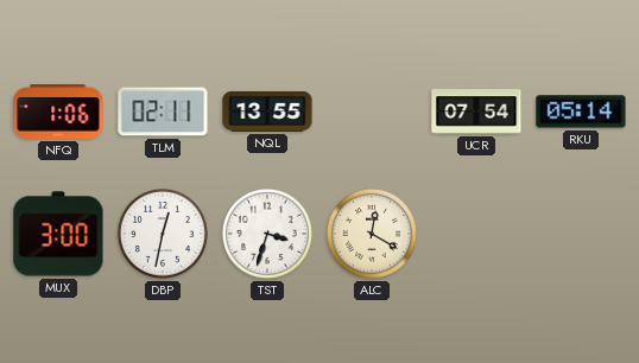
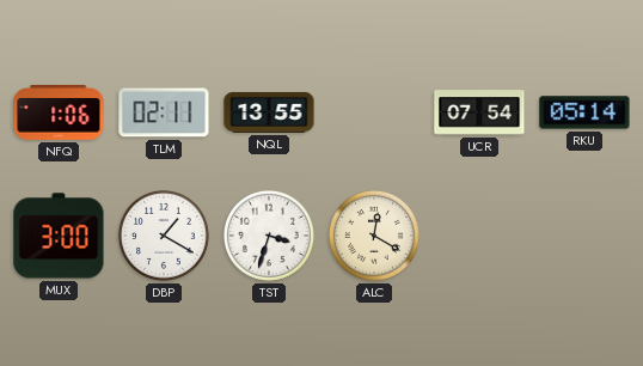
DBP: 12:32 -> 1:20 (164, 236)
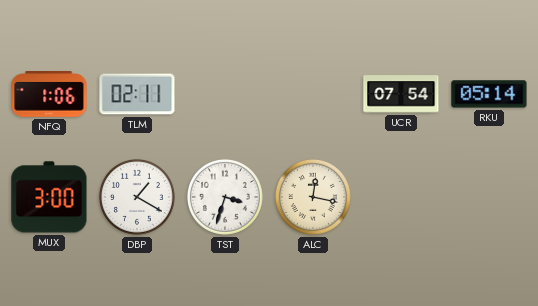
NQL: 13:55 -> none (269, 112)
ALC: 12:20 -> 12:17 (313, 197)
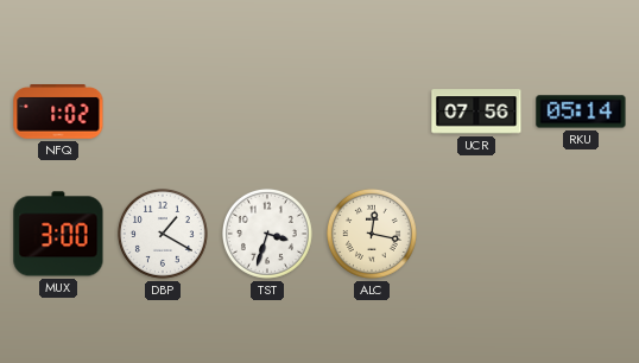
NFQ: 1:06 -> 1:02 (58, 113)
TLM: 02:11 -> none (137, 94)
UCR: 07:54 -> 07:56 (476, 112)
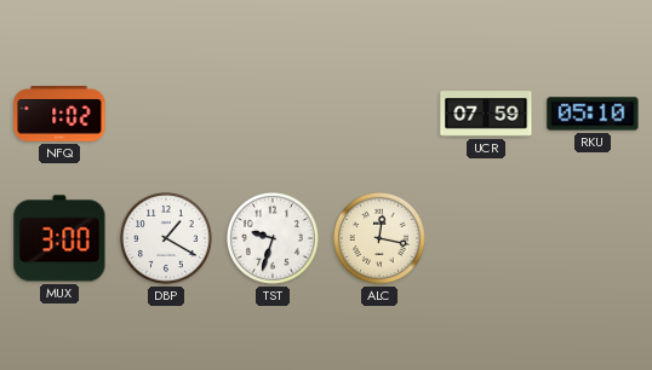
UCR: 07:56 -> 07:59 (486, 114)
RKU: 05:14 -> 05:10 (593, 114)
TST: 3:33 -> 9:33 (273, 238)
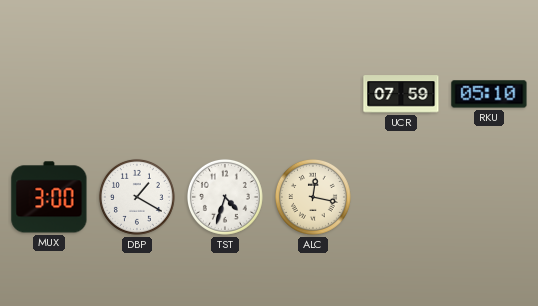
NFQ: 1:02 -> none (59, 115)
TST: 9:33 -> 4:33 (225, 197)
